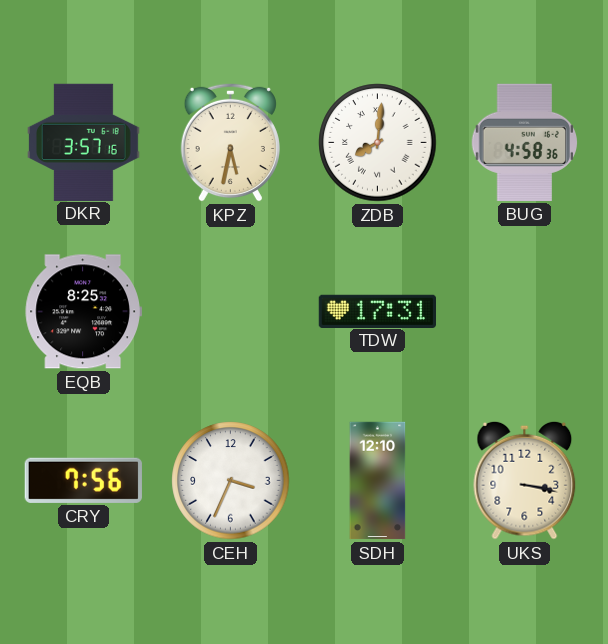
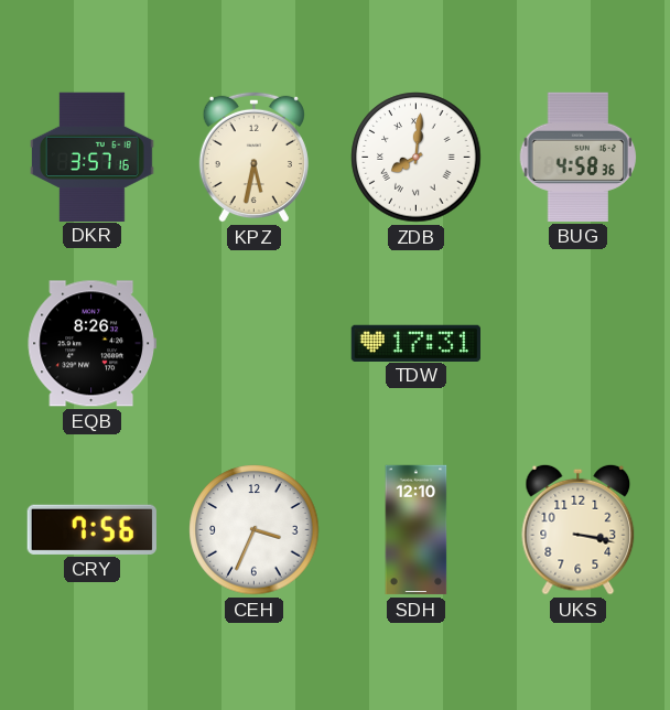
EQB: 8:25 -> 8:26 (91, 344)
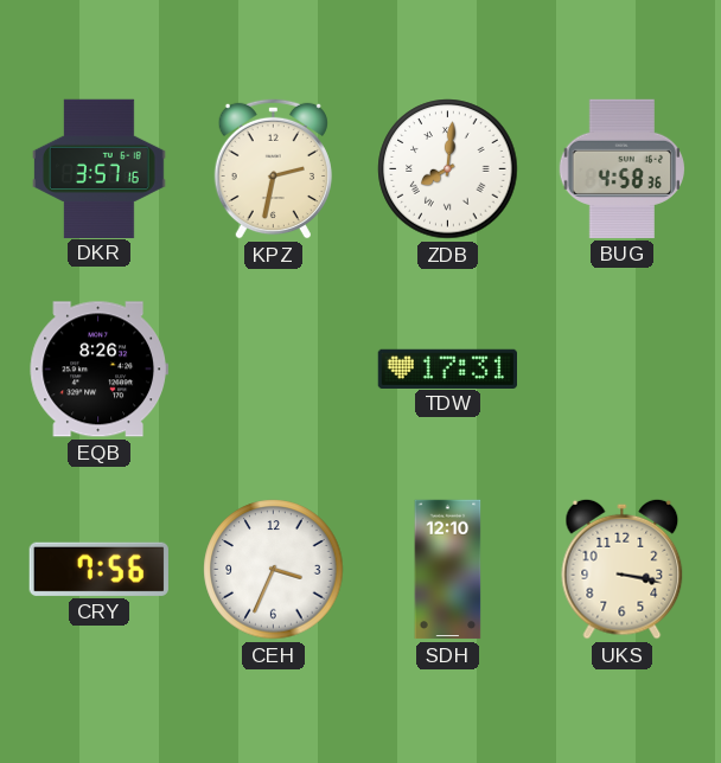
KPZ: 5:32 -> 2:32 (273, 168)
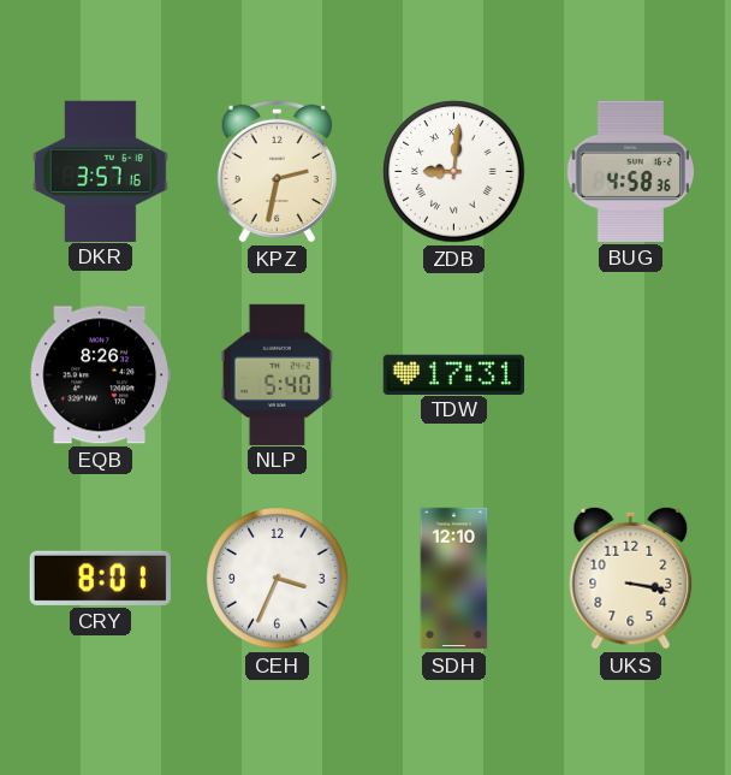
ZDB: 8:01 -> 9:01 (454, 172)
NLP: none -> 5:40 (278, 374)
CRY: 7:56 -> 8:01 (100, 578)
